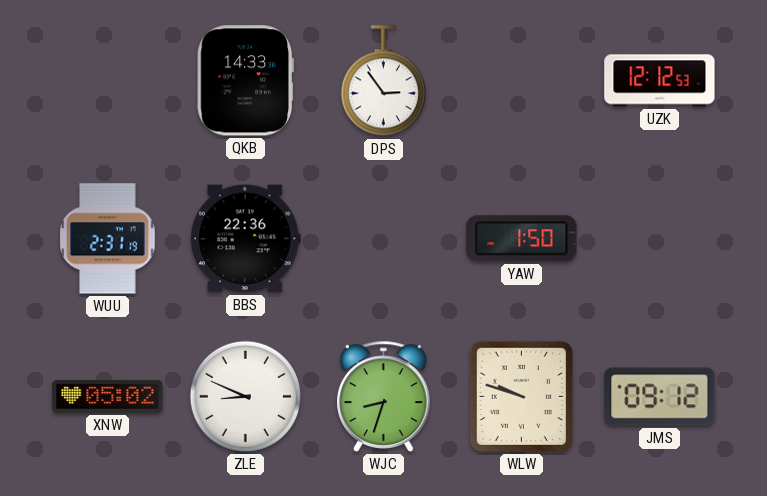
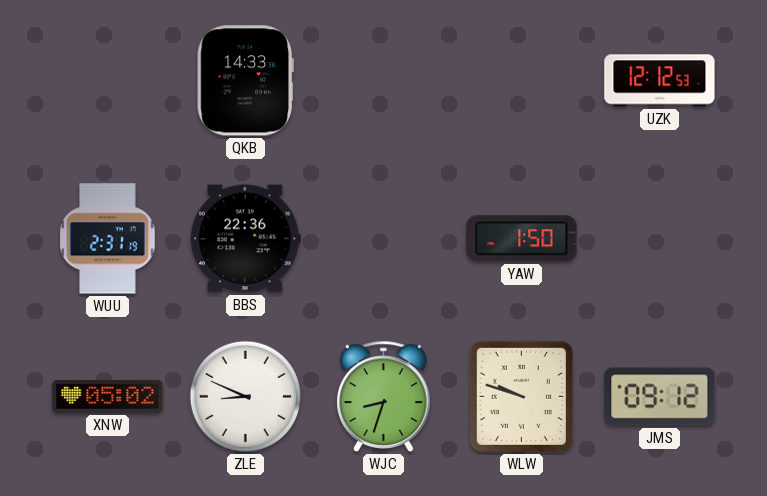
DPS: 2:54 -> none (383, 81)
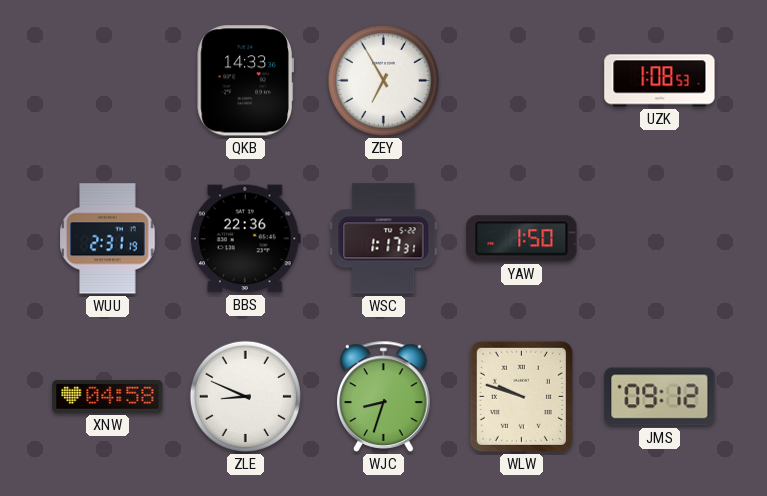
ZEY: none -> 6:55 (383, 80)
UZK: 12:12 -> 1:08 (660, 81)
WSC: none -> 1:17 (384, 239)
XNW: 05:02 -> 04:58 (108, 396)
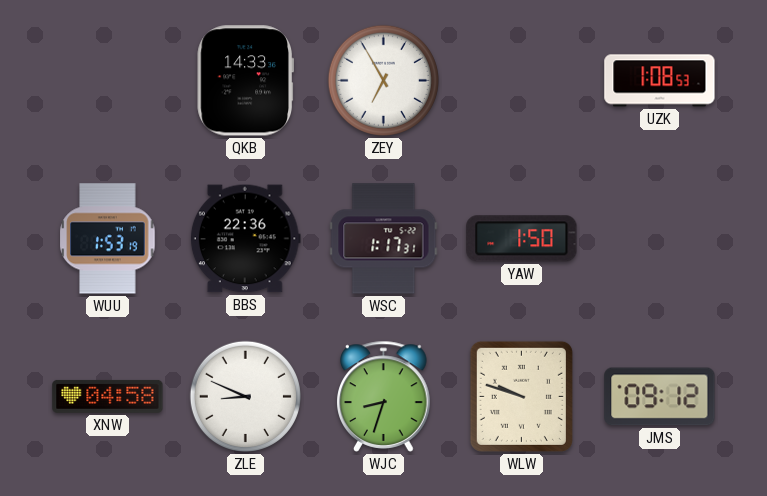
WUU: 2:31 -> 1:53 (108, 239)
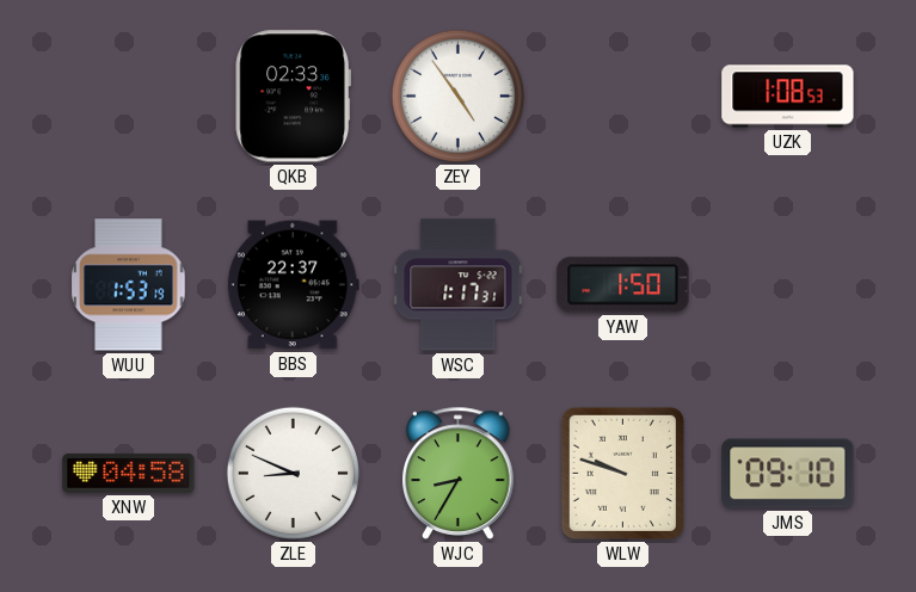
QKB: 14:33 -> 02:33 (293, 97)
ZEY: 6:55 -> 4:54 (457, 95)
BBS: 22:36 -> 22:37 (293, 285)
WJC: 8:33 -> 8:35 (459, 473)
JMS: 09:12 -> 09:10 (788, 474)
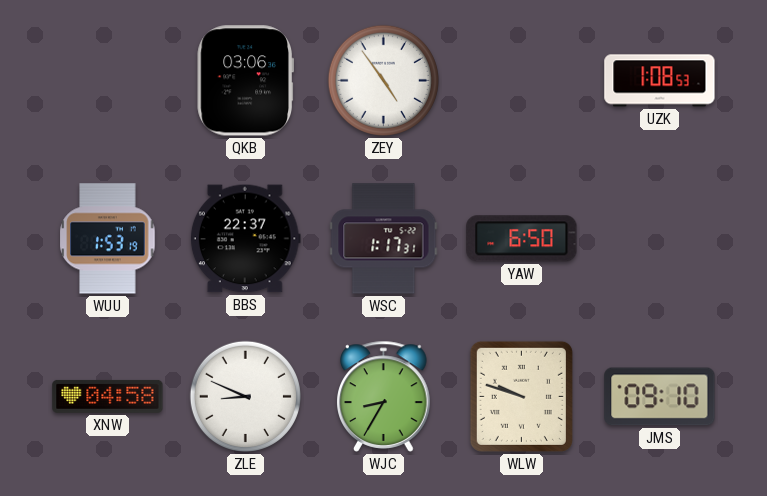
QKB: 02:33 -> 03:06 (245, 81)
YAW: 1:50 -> 6:50 (522, 239)
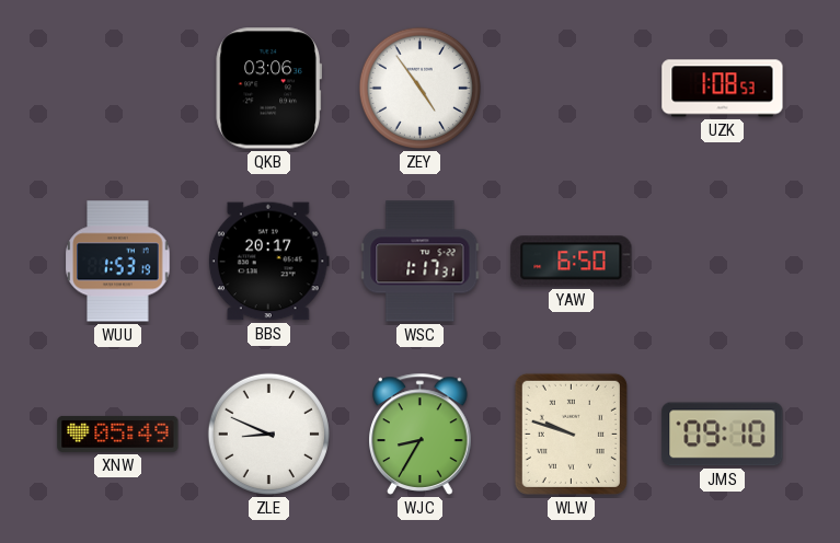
BBS: 22:37 -> 20:17 (268, 262)
XNW: 04:58 -> 05:49 (118, 434)
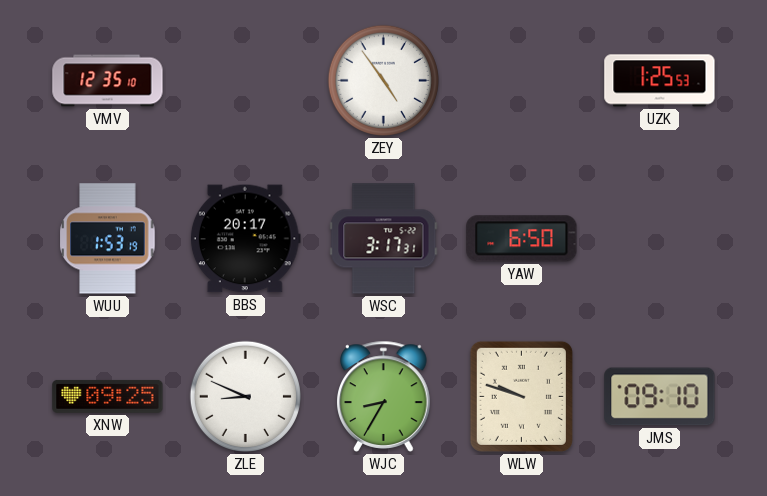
VMV: none -> 12:35 (108, 81)
QKB: 03:06 -> none (268, 89)
UZK: 1:08 -> 1:25 (660, 81)
WSC: 1:17 -> 3:17 (384, 239)
XNW: 05:49 -> 09:25 (108, 396)
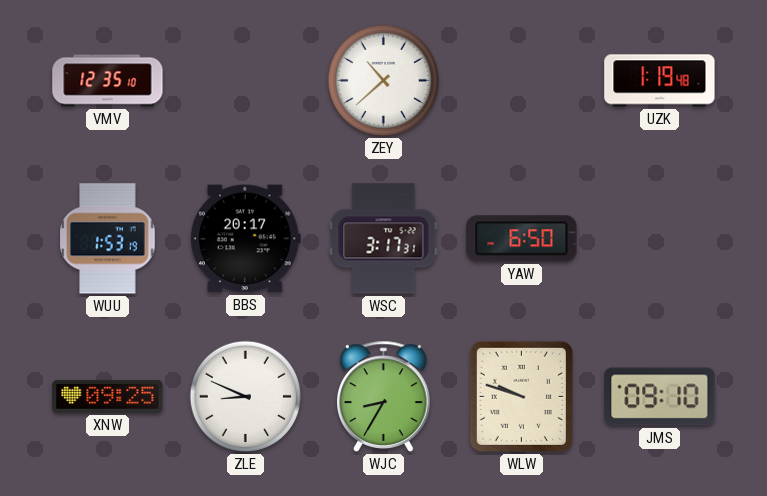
ZEY: 4:54 -> 10:38 (383, 80)
UZK: 1:25 -> 1:19 (660, 81)
